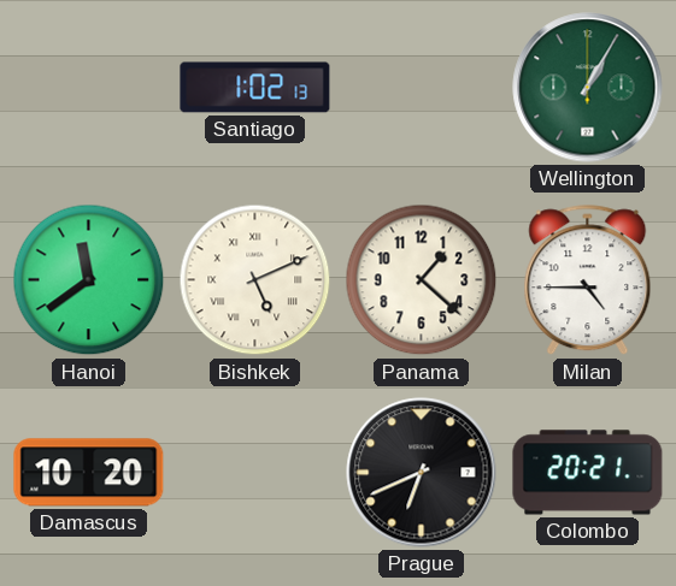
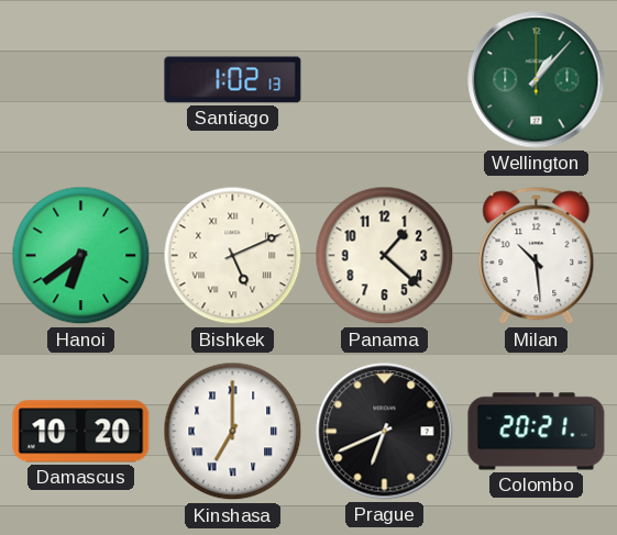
Wellington: 1:05 -> 1:07 (537, 80)
Hanoi: 11:39 -> 6:39 (81, 256)
Milan: 4:45 -> 10:29 (537, 256)
Kinshasa: none -> 7:00 (233, 432)
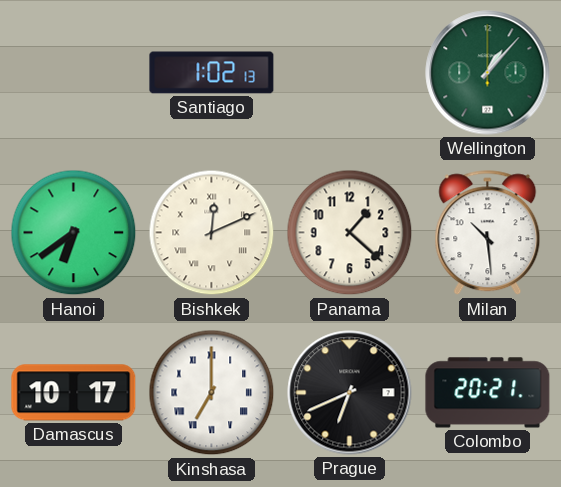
Bishkek: 5:11 -> 12:11 (212, 233)
Damascus: 10:20 -> 10:17 (74, 393)
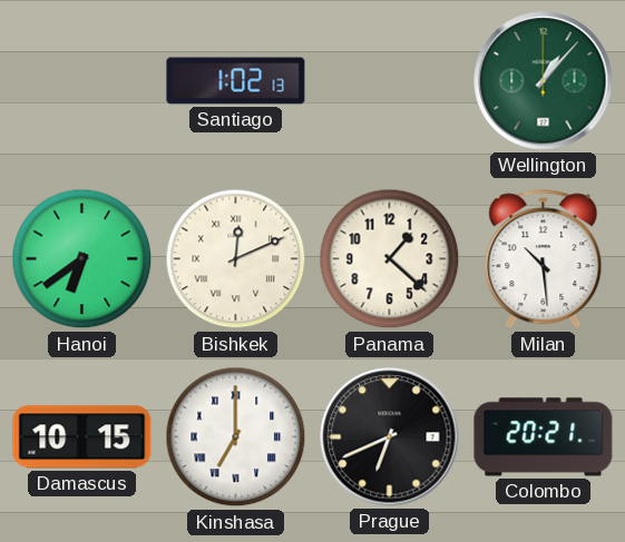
Damascus: 10:17 -> 10:15 (82, 437)
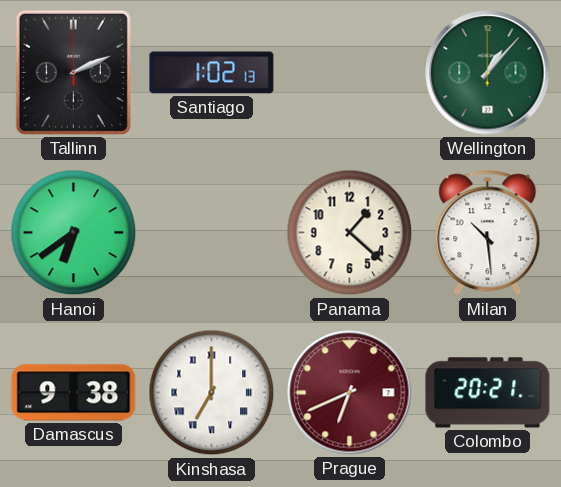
Tallinn: none -> 2:11 (73, 72)
Bishkek: 12:11 -> none (236, 259)
Damascus: 10:15 -> 9:38 (74, 393)
Prague dial: black -> burgundy (350, 393)
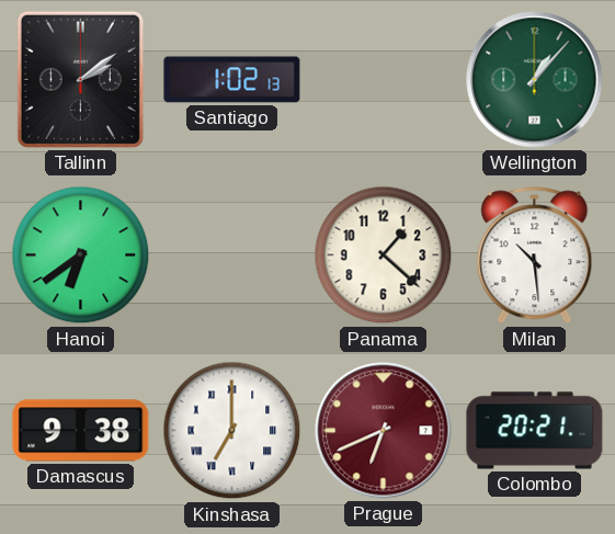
Tallinn: 2:11 -> 2:09 (80, 79)
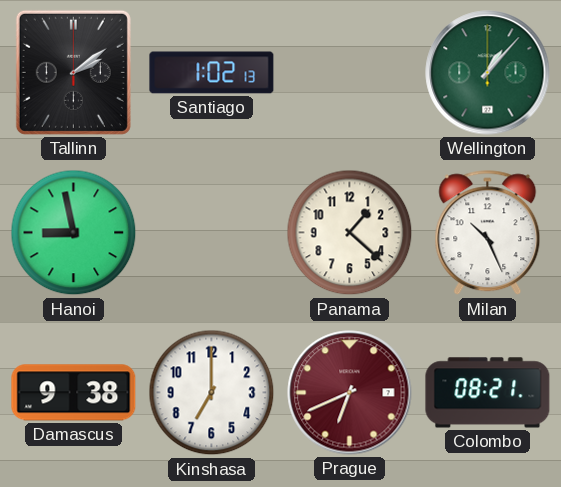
Hanoi: 6:39 -> 8:58 (74, 233)
Milan: 10:29 -> 10:26 (488, 233)
Kinshasa numerals: Roman -> Arabic (212, 393)
Colombo: 20:21 -> 08:21 (488, 393)
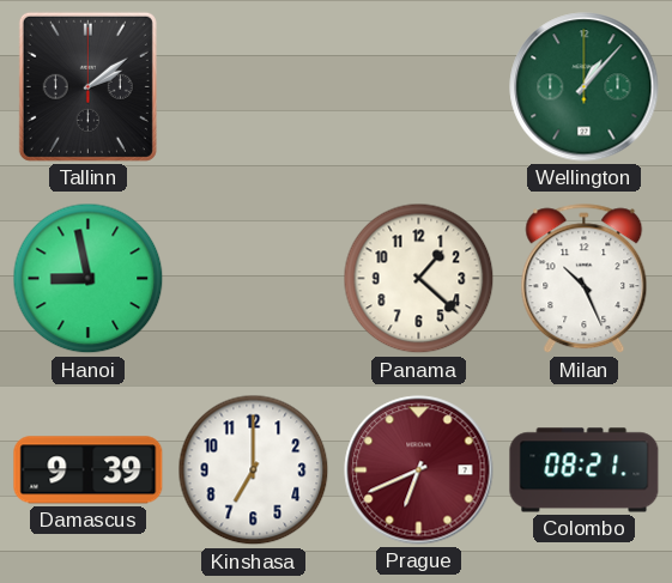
Santiago: 1:02 -> none (212, 73)
Damascus: 9:38 -> 9:39 (89, 470)
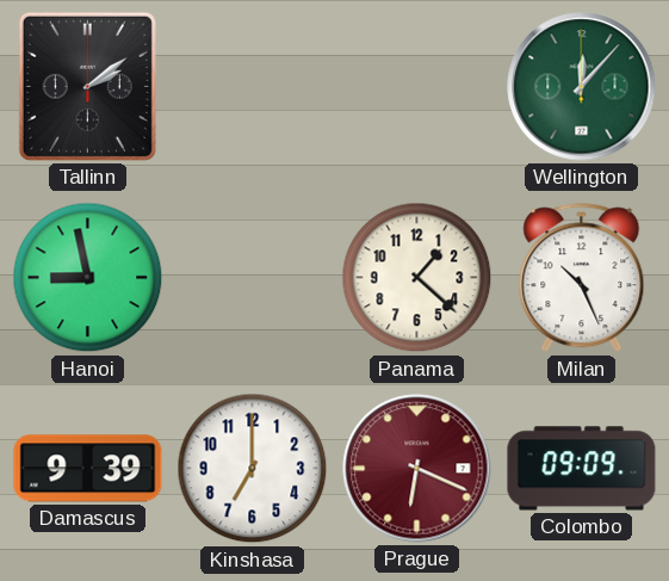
Wellington: 1:07 -> 12:07 (582, 87)
Prague: 6:41 -> 6:19 (417, 469)
Colombo: 08:21 -> 09:09 (582, 469)
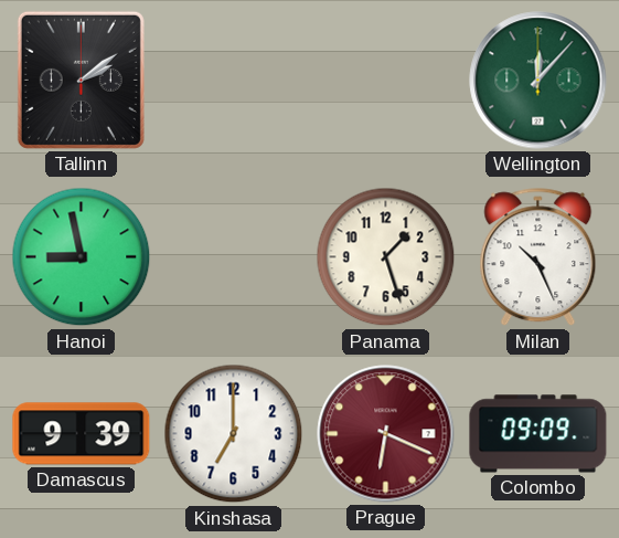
Panama: 1:22 -> 1:27 (386, 257)
